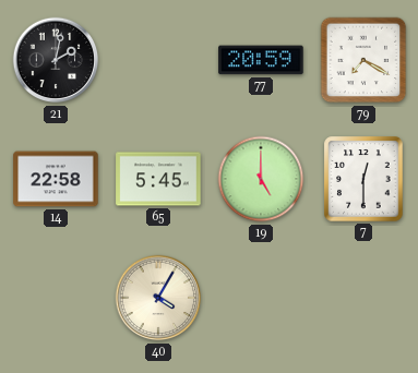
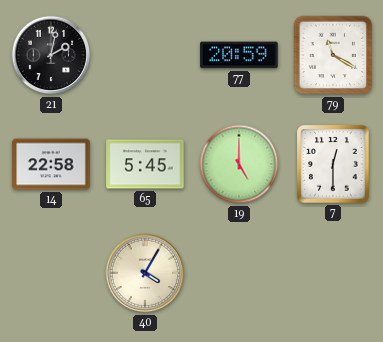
79: 7:20 -> 11:20 (333, 55)
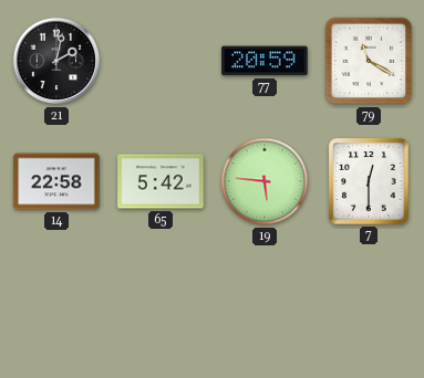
65: 5:45 -> 5:42 (161, 181)
19: 5:00 -> 5:46 (265, 181)
40: 4:05 -> none (145, 273)
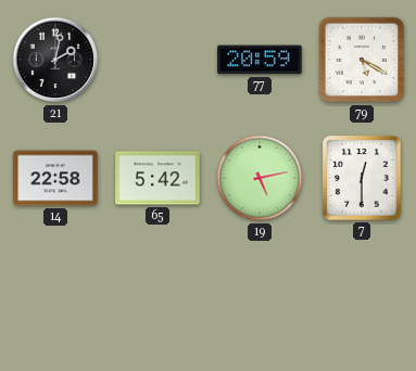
79: 11:20 -> 5:20 (362, 60)
19: 5:46 -> 5:13 (260, 178)
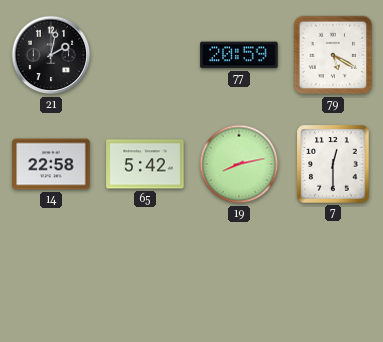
19: 5:13 -> 8:13 (239, 164)
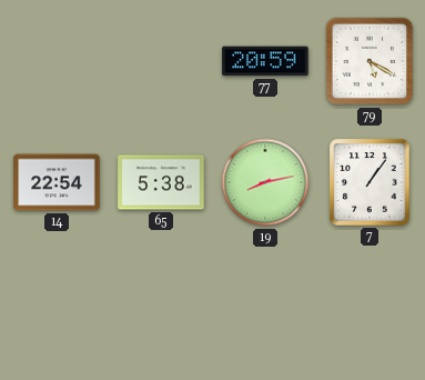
21: 2:02 -> none (51, 55)
14: 22:58 -> 22:54 (57, 182)
65: 5:42 -> 5:38 (161, 182)
7: 12:30 -> 1:06 (370, 182)
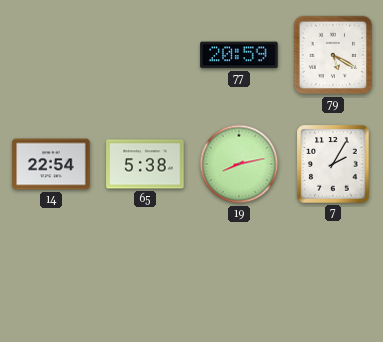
7: 1:06 -> 2:05 (333, 164)
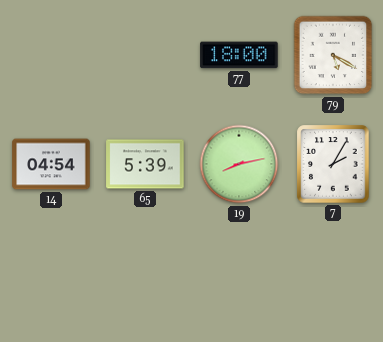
77: 20:59 -> 18:00 (239, 55)
14: 22:54 -> 04:54 (51, 164)
65: 5:38 -> 5:39 (145, 164)
